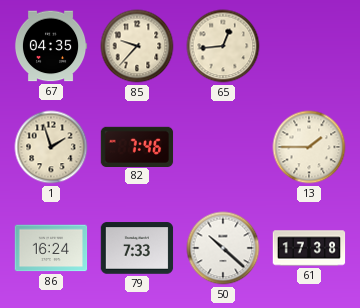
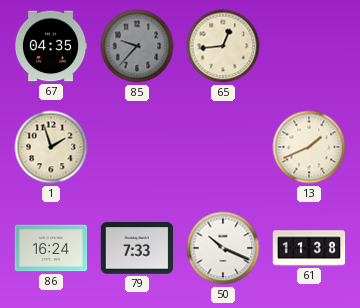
85 dial: cream -> grey (137, 46)
82: 7:46 -> none (137, 146)
13: 1:45 -> 1:41 (309, 147)
50: 10:22 -> 10:19 (223, 248)
61: 17:38 -> 11:38 (309, 248)
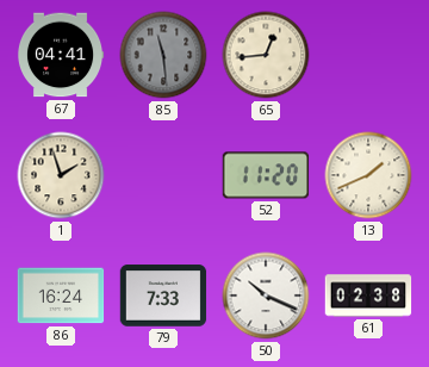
67: 04:35 -> 04:41 (61, 55)
85: 9:37 -> 11:29 (163, 55)
52: none -> 11:20 (266, 175)
61: 11:38 -> 02:38 (368, 296)
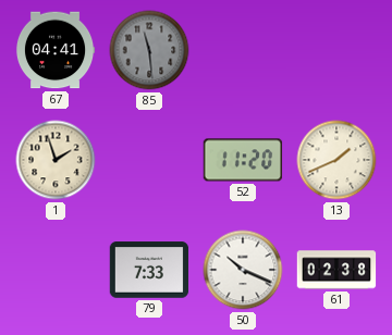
65: 12:44 -> none (266, 55)
86: 16:24 -> none (61, 296)
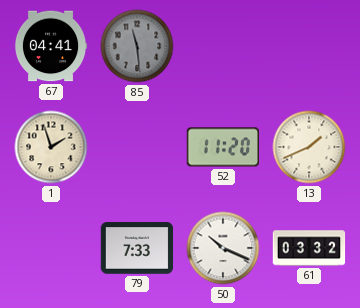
61: 02:38 -> 03:32 (309, 248)
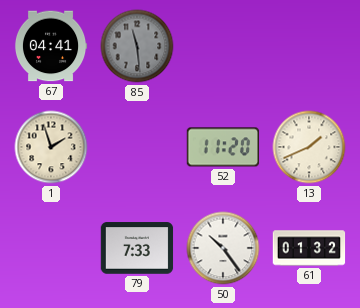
50: 10:19 -> 10:24 (223, 248)
61: 03:32 -> 01:32 (309, 248)
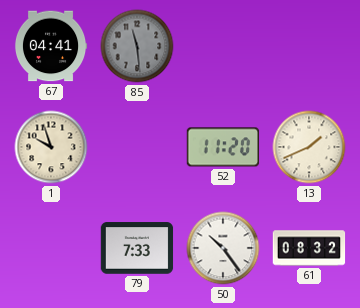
1: 1:57 -> 9:57 (51, 147)
61: 01:32 -> 08:32 (309, 248)
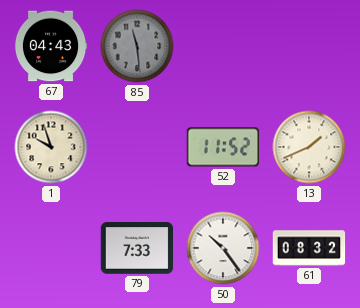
67: 04:41 -> 04:43 (51, 46)
52: 11:20 -> 11:52 (223, 147)
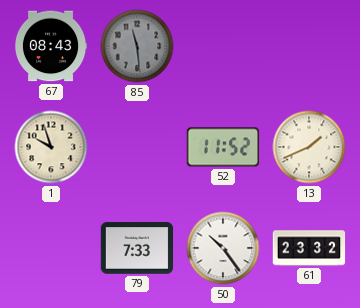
67: 04:43 -> 08:43 (51, 46)
61: 08:32 -> 23:32 (309, 248)
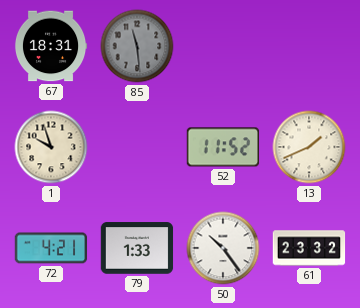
67: 08:43 -> 18:31 (51, 46)
72: none -> 4:21 (51, 248)
79: 7:33 -> 1:33 (137, 248)
